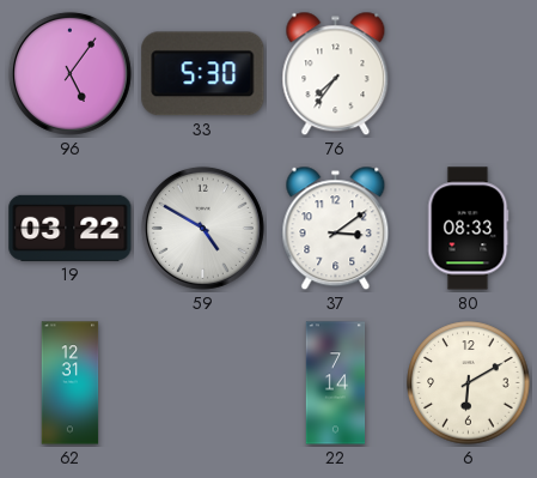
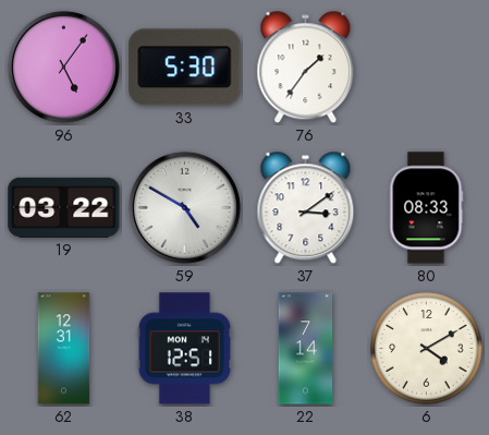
76: 7:36 -> 1:36 (306, 68)
38: none -> 12:51 (184, 349)
6: 6:10 -> 4:10 (427, 349)
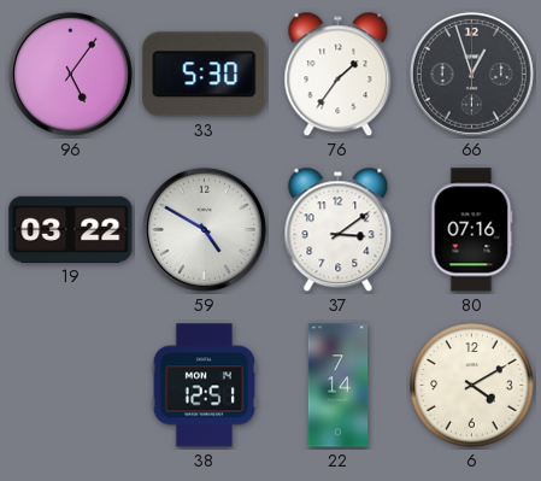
66: none -> 12:57 (471, 74)
80: 08:33 -> 07:16 (471, 230)
62: 12:31 -> none (64, 349)
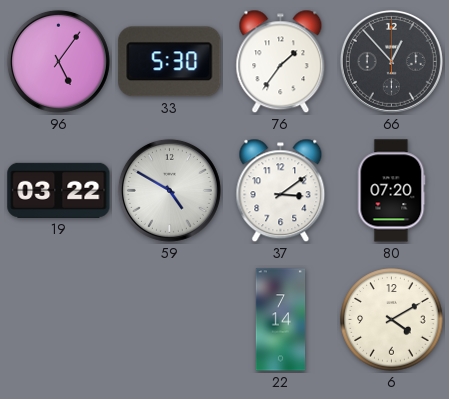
66: 12:57 -> 12:53 (391, 61)
80: 07:16 -> 07:20 (391, 191)
38: 12:51 -> none (204, 386)
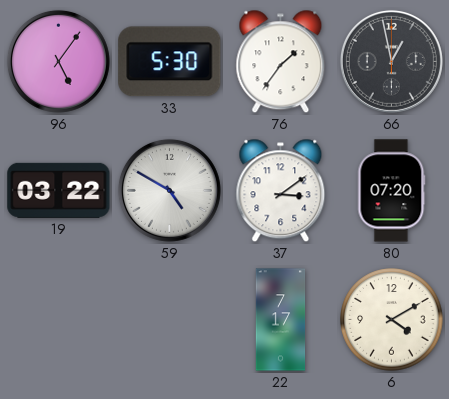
66: 12:53 -> 12:58 (391, 61)
22: 7:14 -> 7:17 (281, 320)
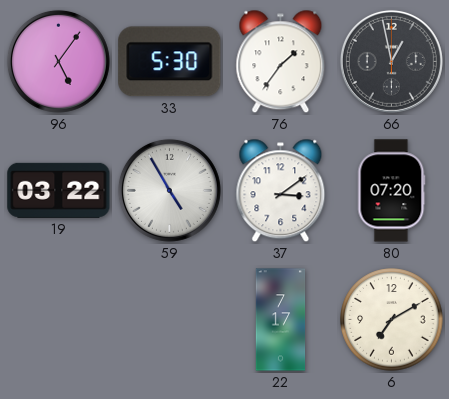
59: 4:50 -> 4:55 (169, 190)
6: 4:10 -> 7:10 (392, 320)
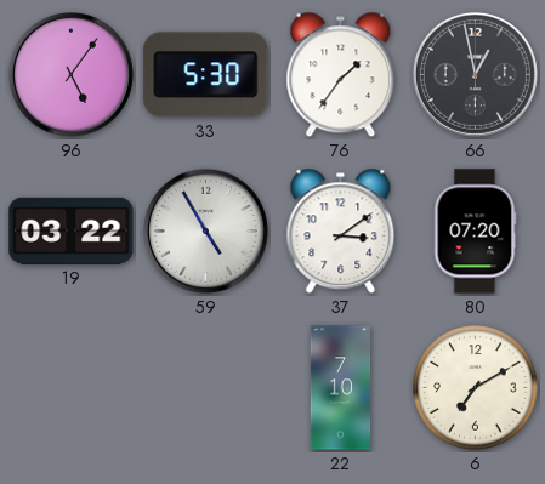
22: 7:17 -> 7:10 (341, 388)
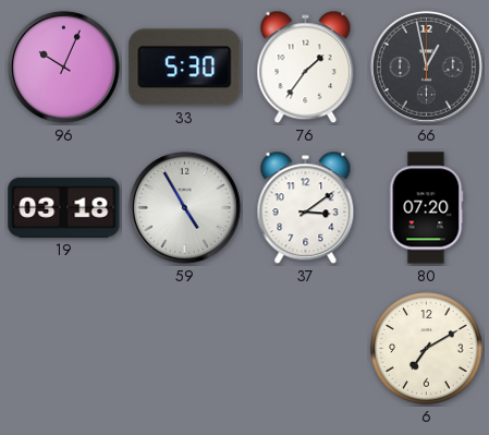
96: 5:06 -> 10:04 (63, 67)
19: 03:22 -> 03:18 (64, 207)
22: 7:10 -> none (341, 388)
